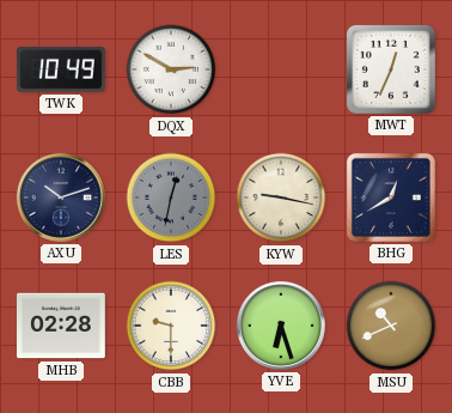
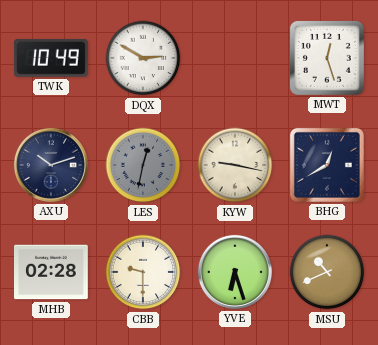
MWT: 12:34 -> 12:27 (327, 58)
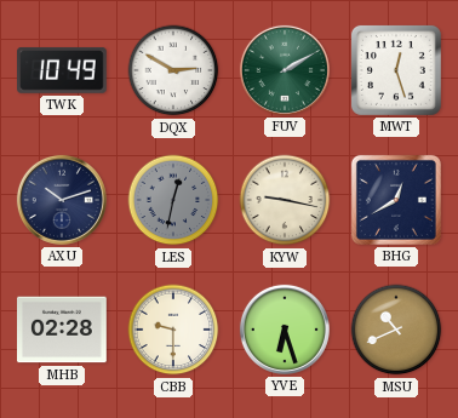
FUV: none -> 2:10 (285, 70)
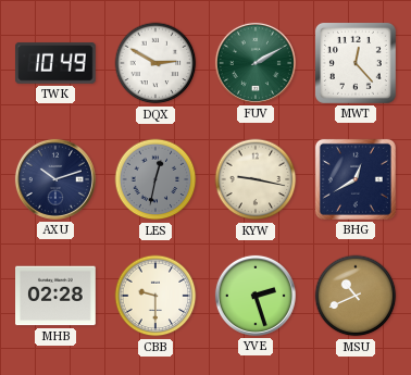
MWT: 12:27 -> 12:23 (356, 63)
YVE: 6:27 -> 2:27 (256, 296)
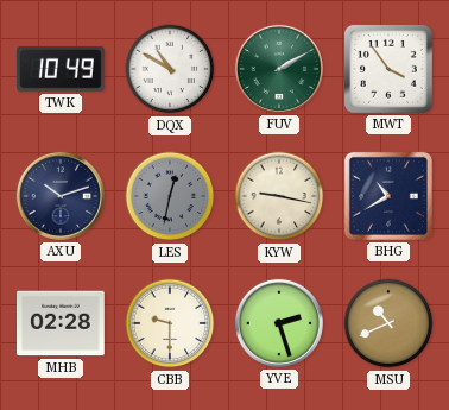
DQX: 2:50 -> 10:50 (170, 69)
MWT: 12:23 -> 3:54 (388, 69)
BHG: 12:40 -> 10:40 (388, 196)
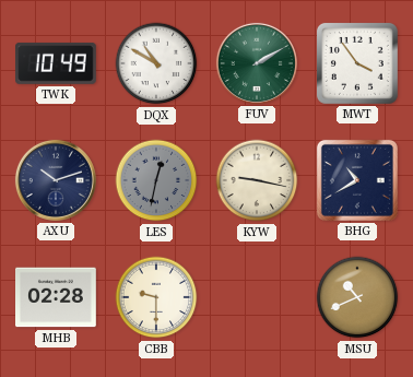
YVE: 2:27 -> none (279, 323)
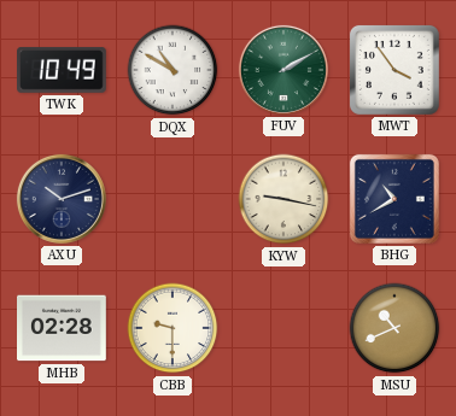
LES: 12:32 -> none (156, 180)
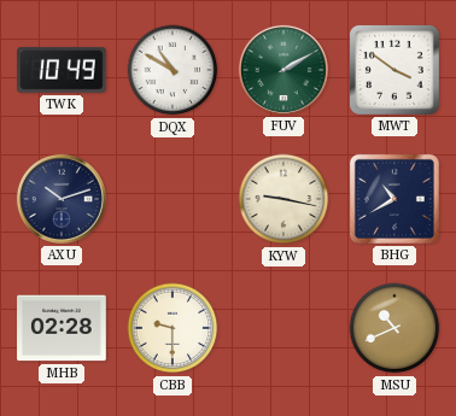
MWT: 3:54 -> 3:51 (394, 70)
